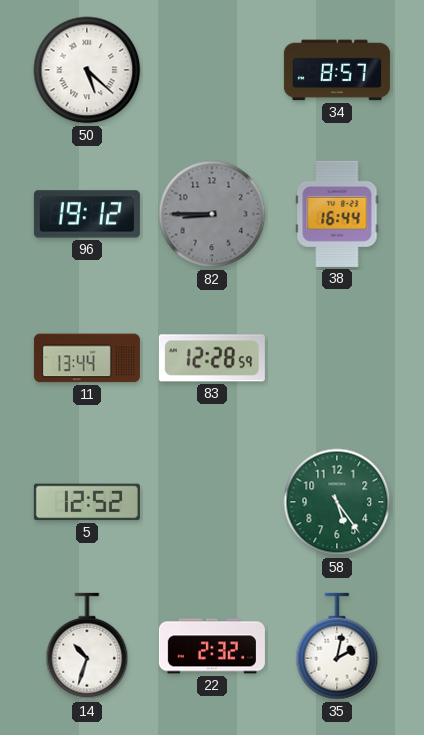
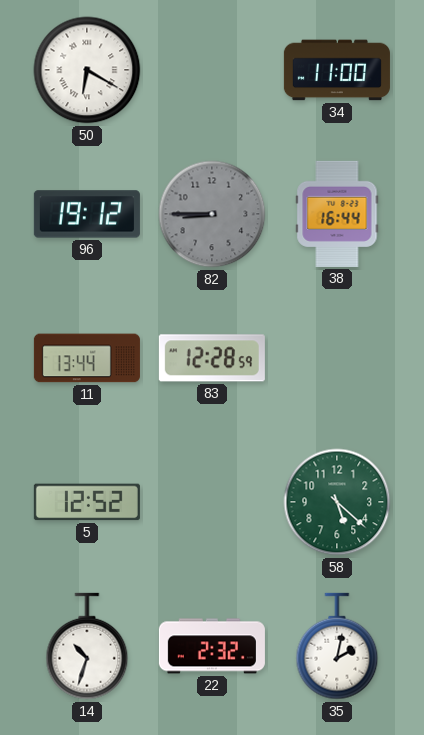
50: 5:22 -> 6:20 (87, 70)
34: 8:57 -> 11:00 (337, 70)
58: 5:24 -> 5:22 (337, 502)
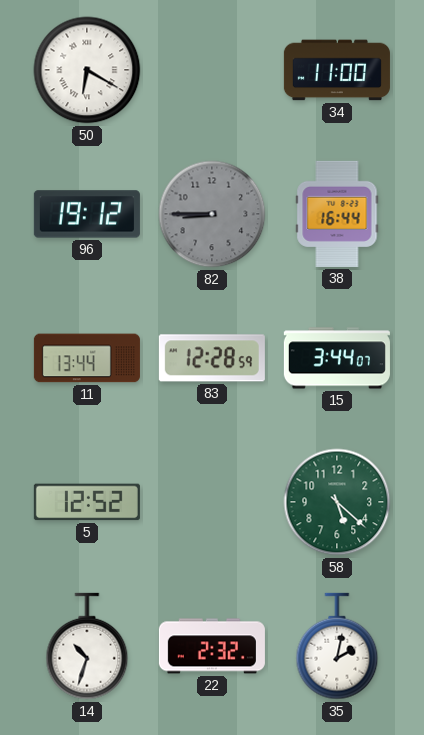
15: none -> 3:44 (337, 358)
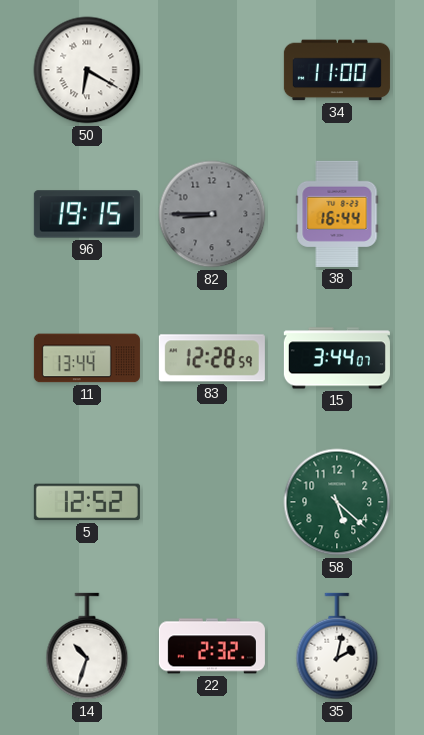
96: 19:12 -> 19:15 (87, 214)
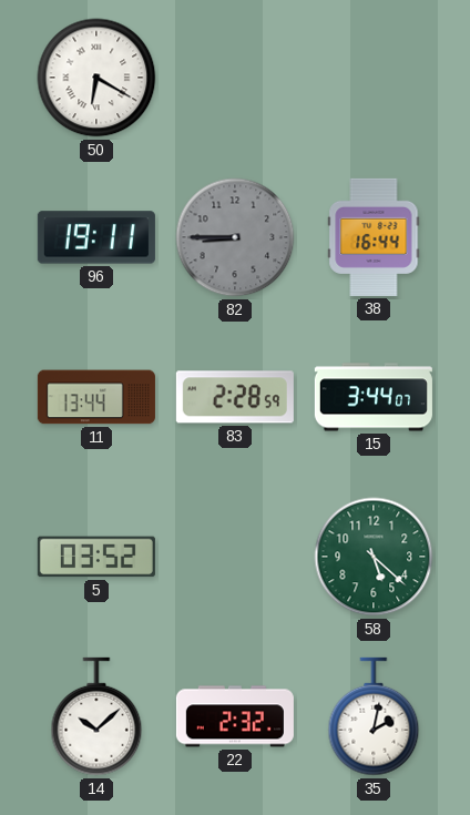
34: 11:00 -> none (337, 70)
96: 19:15 -> 19:11 (96, 237)
83: 12:28 -> 2:28 (235, 397)
5: 12:52 -> 03:52 (96, 557)
14: 10:33 -> 10:08 (96, 716)
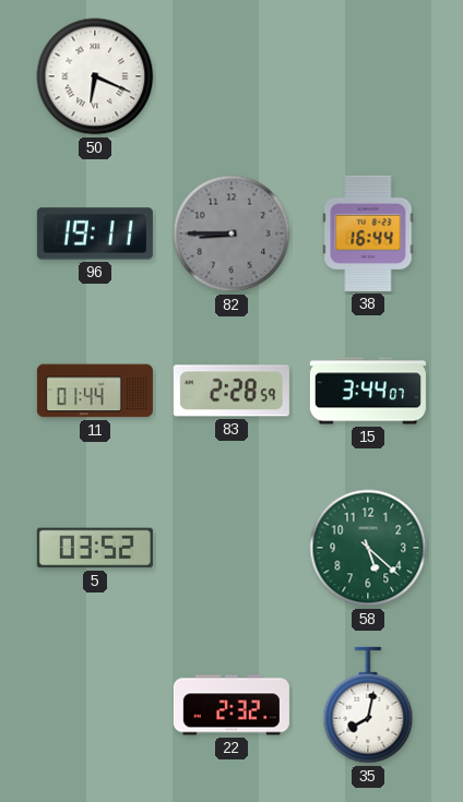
50: 6:20 -> 6:19 (95, 76)
11: 13:44 -> 01:44 (95, 391)
14: 10:08 -> none (96, 716)
35: 2:02 -> 8:02 (368, 705)
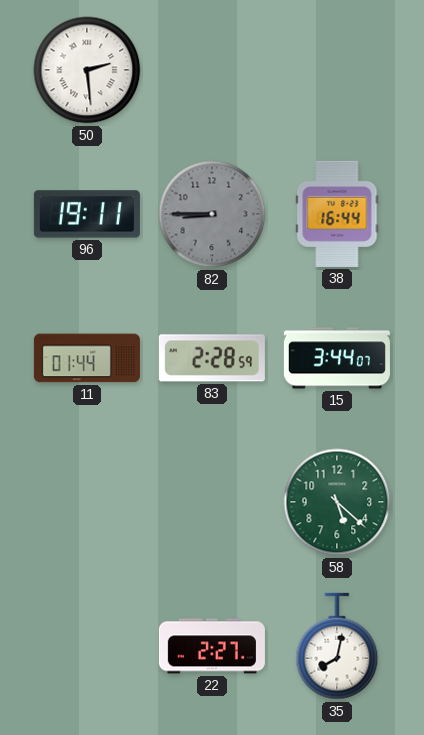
50: 6:19 -> 2:29 (87, 70)
5: 03:52 -> none (95, 548)
22: 2:32 -> 2:27 (212, 646)
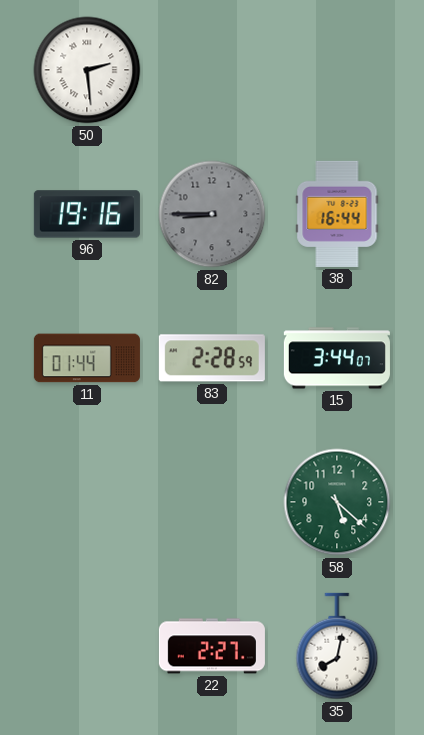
96: 19:11 -> 19:16 (87, 214)
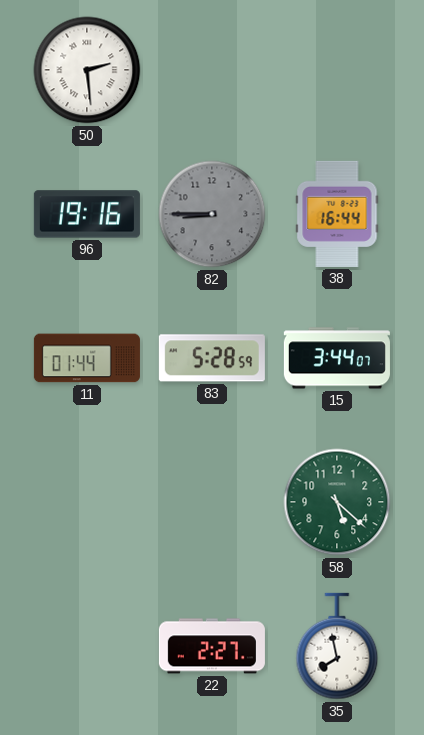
83: 2:28 -> 5:28 (212, 358)
35: 8:02 -> 7:58 (337, 646)
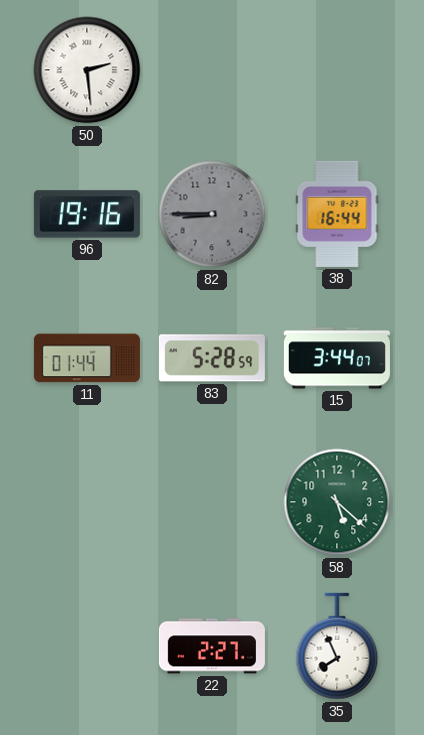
35: 7:58 -> 7:56 (337, 646)
